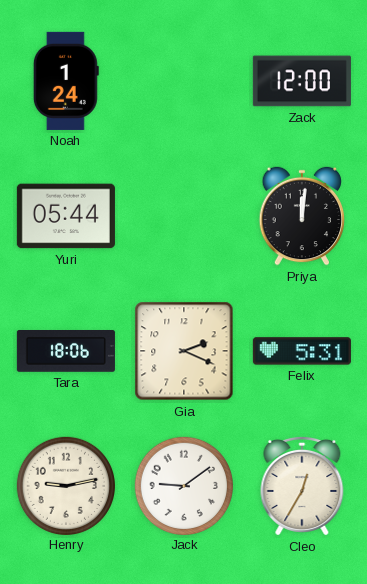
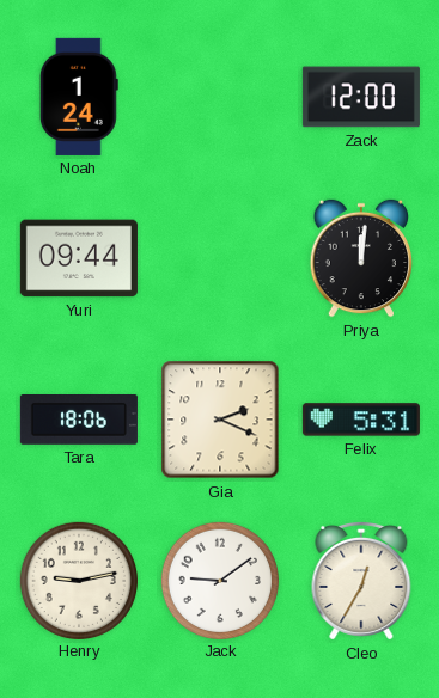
Yuri: 05:44 -> 09:44 (79, 258)
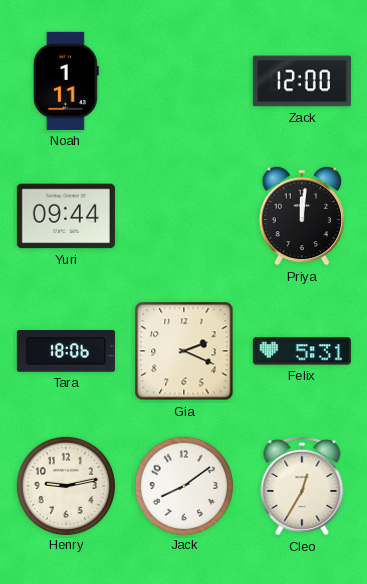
Noah: 1:24 -> 1:11 (66, 81)
Jack: 9:09 -> 8:09 (183, 485)
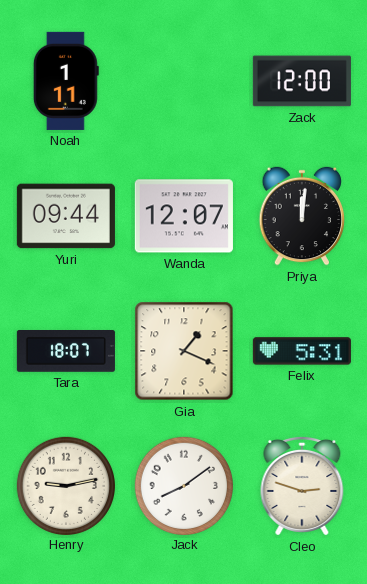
Wanda: none -> 12:07 (184, 216)
Tara: 18:06 -> 18:07 (66, 352)
Gia: 2:19 -> 1:19 (184, 351)
Cleo: 12:35 -> 2:48 (302, 486)
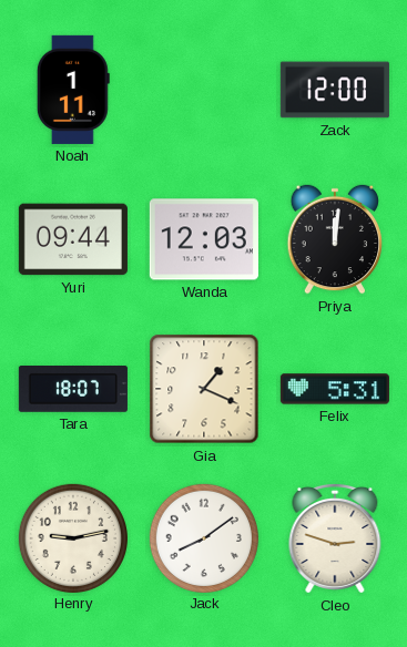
Wanda: 12:07 -> 12:03 (204, 239)
